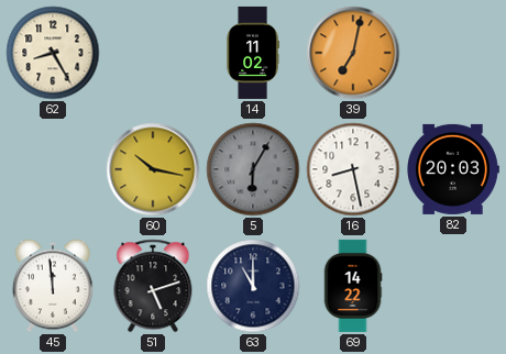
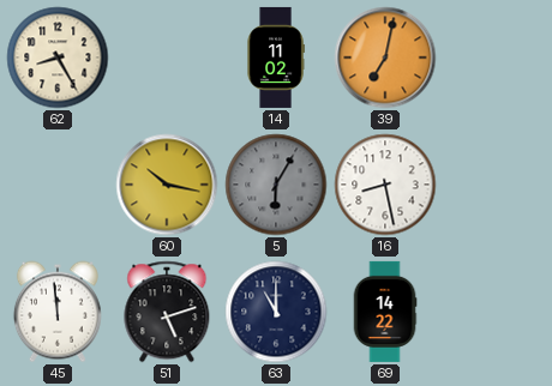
82: 20:03 -> none (453, 169)
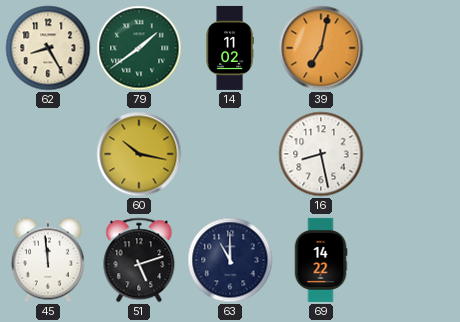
79: none -> 1:39 (139, 48)
5: 6:05 -> none (276, 185)
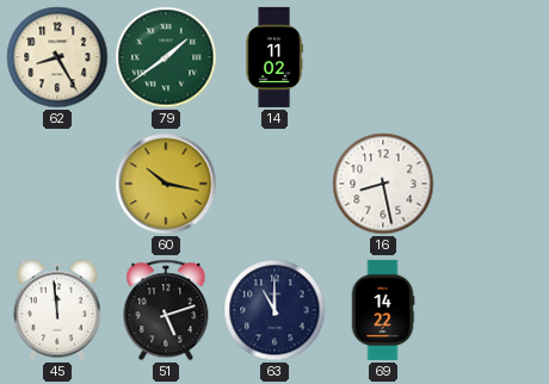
39: 7:02 -> none (321, 48)
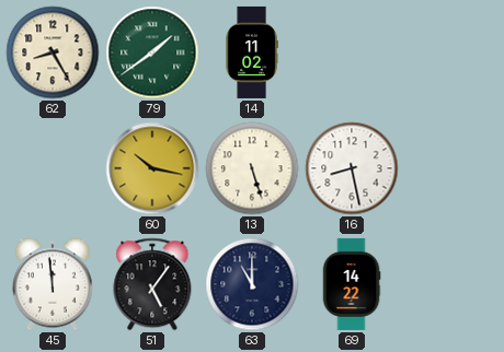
13: none -> 5:27 (252, 168)
51: 5:12 -> 5:06 (152, 284)
